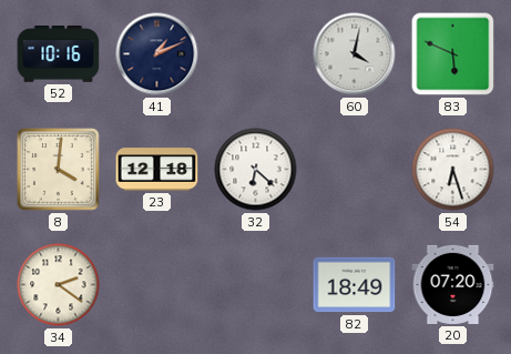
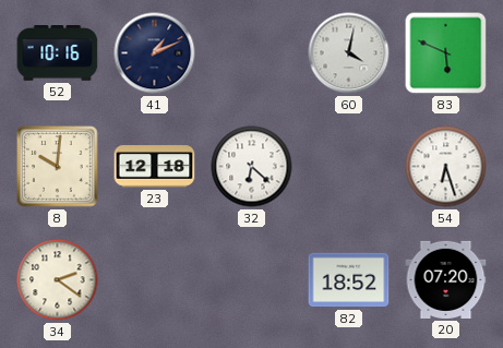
8: 4:01 -> 10:01 (58, 167)
82: 18:49 -> 18:52 (349, 280)
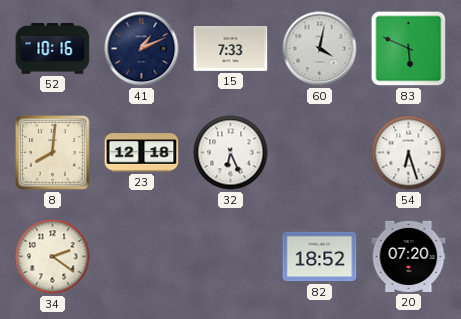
15: none -> 7:33 (231, 49)
8: 10:01 -> 8:01 (53, 153)
32: 6:22 -> 6:26 (231, 153)
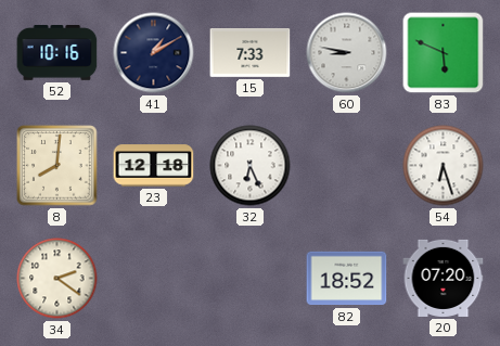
41: 1:11 -> 1:10 (154, 53)
60: 4:02 -> 8:47 (347, 53)
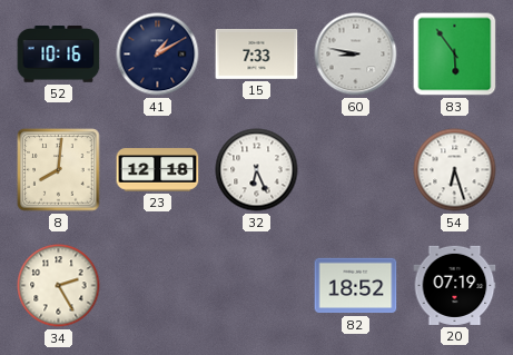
83: 5:49 -> 5:54 (455, 55)
34: 2:21 -> 2:25 (59, 286)
20: 07:20 -> 07:19 (455, 285)
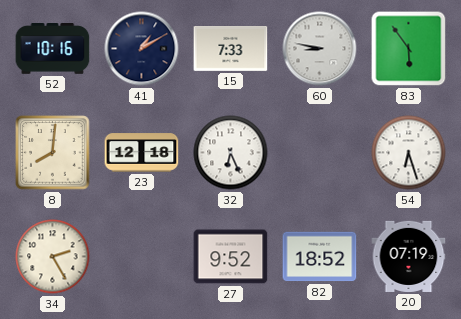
27: none -> 9:52 (231, 257)
